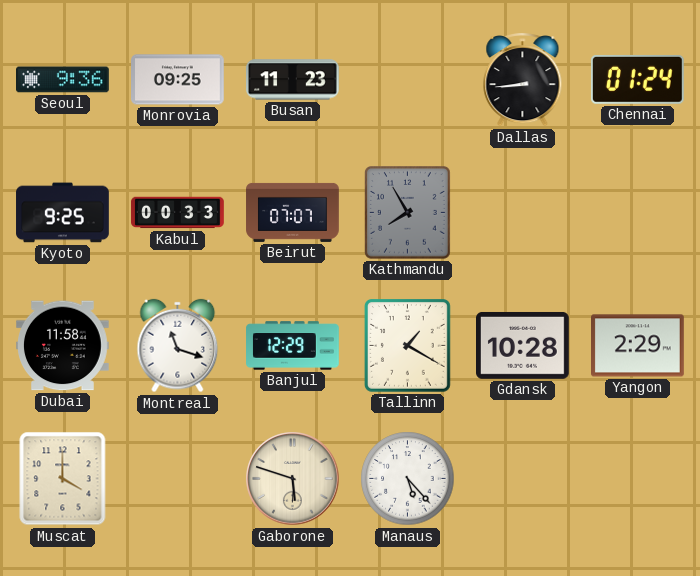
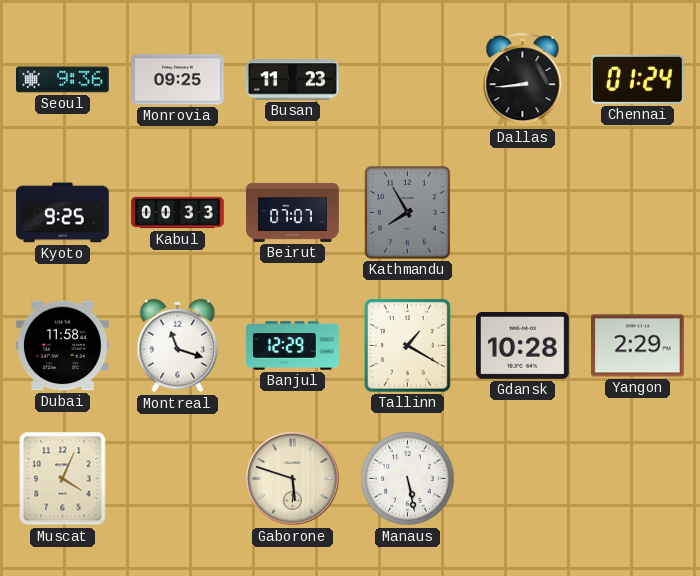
Muscat: 4:00 -> 4:04 (63, 479)
Manaus: 5:23 -> 5:28 (408, 479)
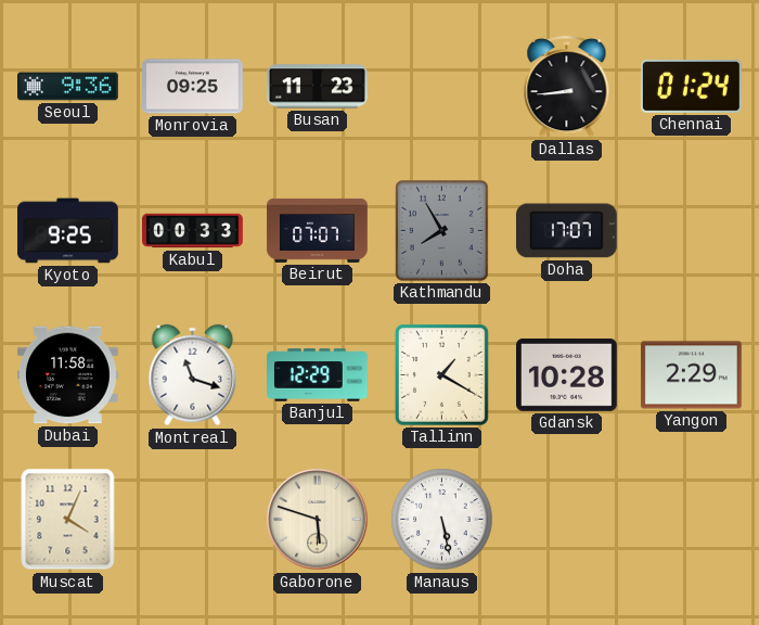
Doha: none -> 17:07 (566, 231)
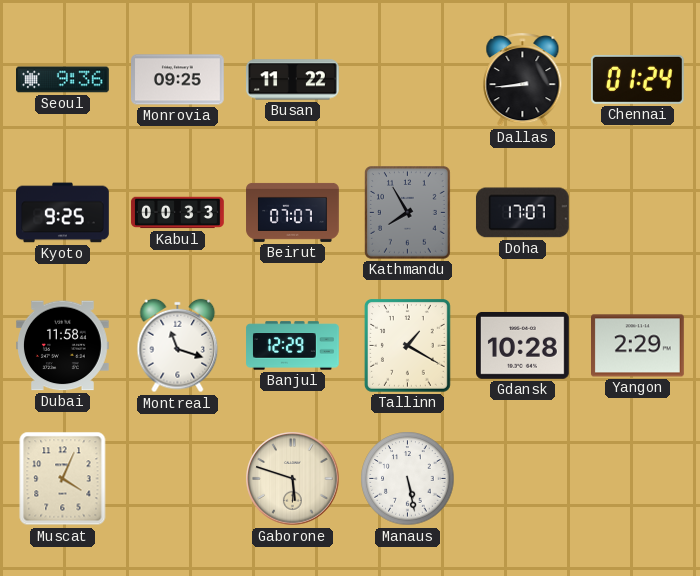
Busan: 11:23 -> 11:22 (293, 80)
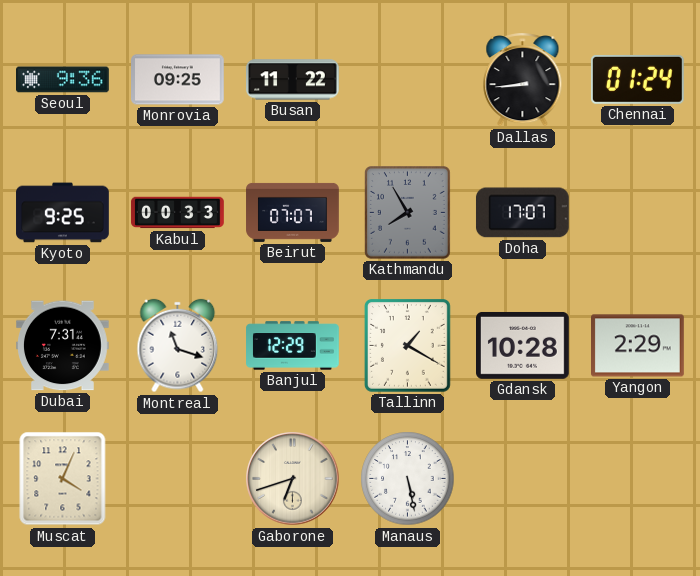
Dubai: 11:58 -> 7:31 (63, 346)
Gaborone: 5:48 -> 6:42 (293, 479)
